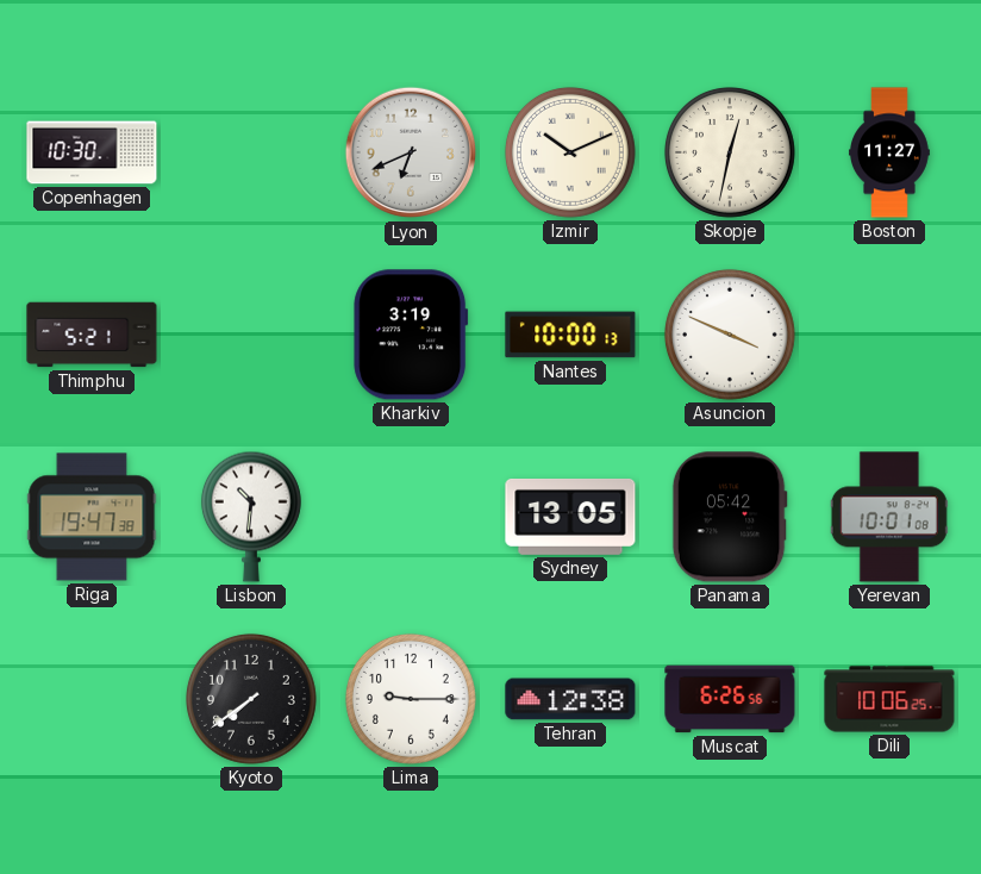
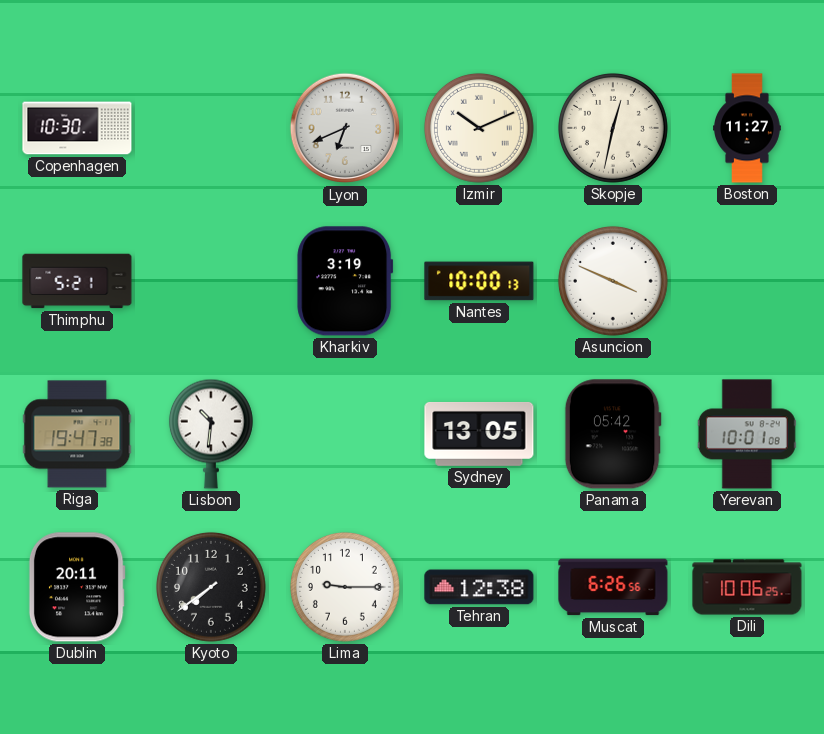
Dublin: none -> 20:11 (77, 587)
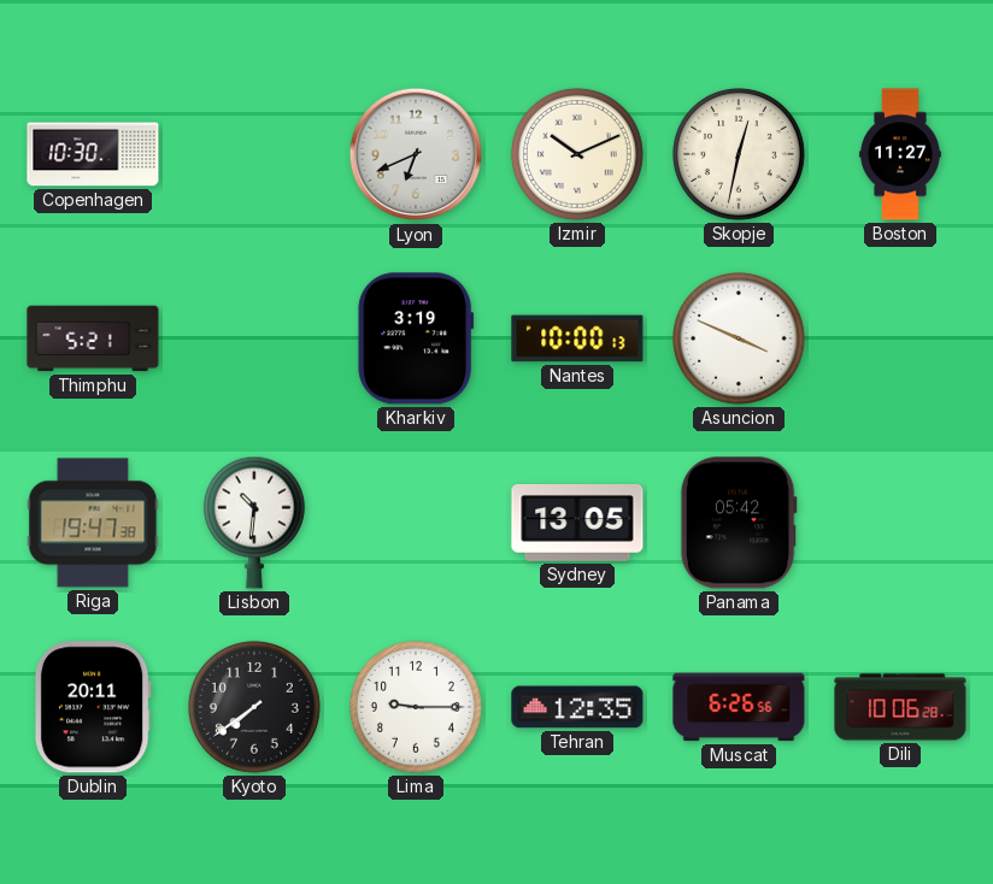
Yerevan: 10:01 -> none (747, 434)
Tehran: 12:38 -> 12:35 (577, 707)
Dili: 10:06:25 -> 10:06:28 (900, 707)
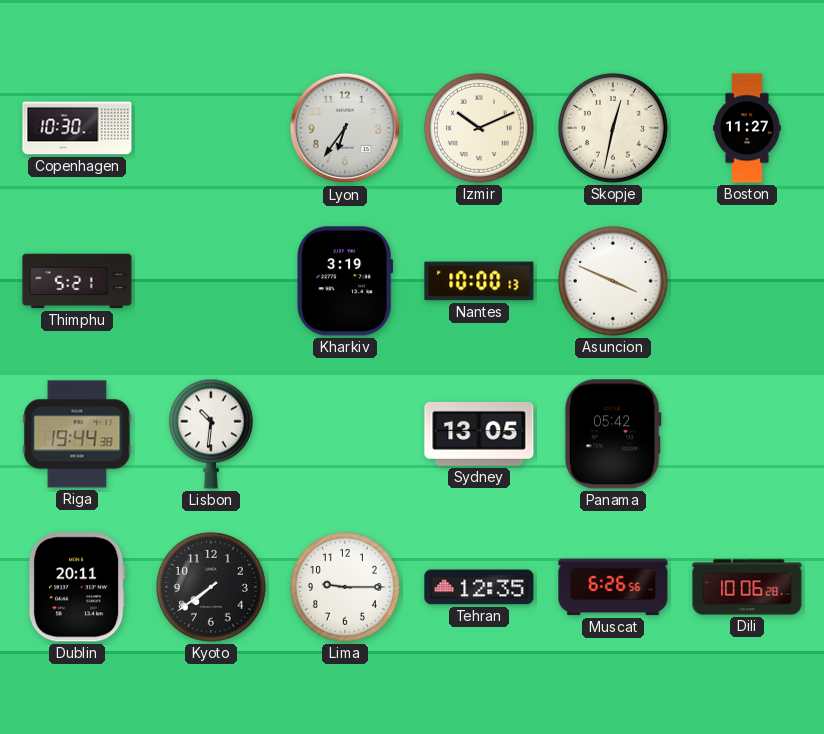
Lyon: 6:41 -> 6:36 (345, 128)
Riga: 19:47 -> 19:44 (77, 434)
